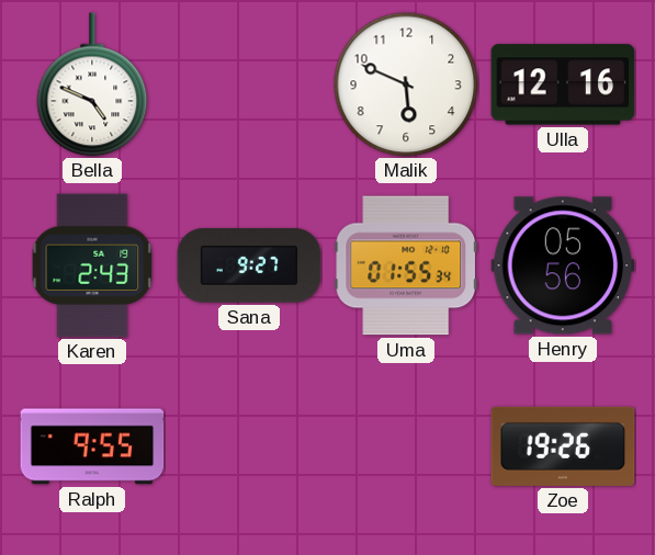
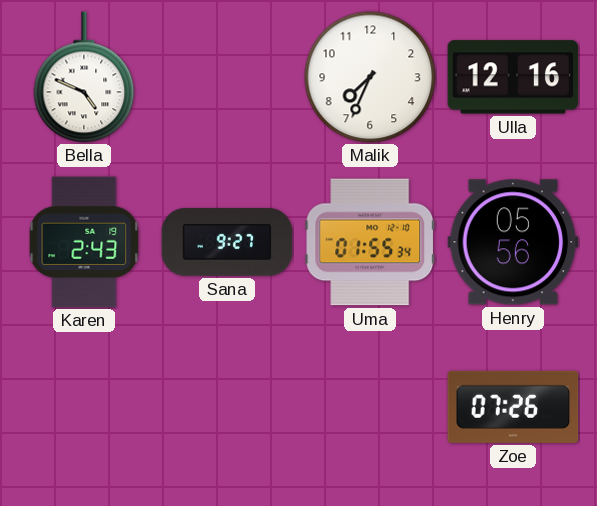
Malik: 5:49 -> 7:34 (370, 77)
Ralph: 9:55 -> none (92, 446)
Zoe: 19:26 -> 07:26 (513, 407)
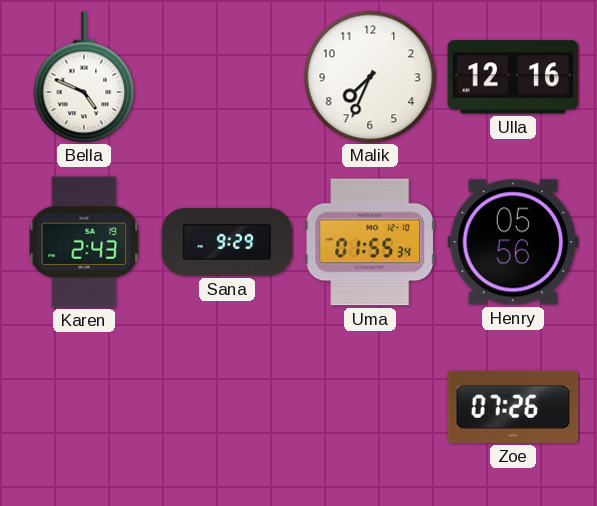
Sana: 9:27 -> 9:29 (227, 242)
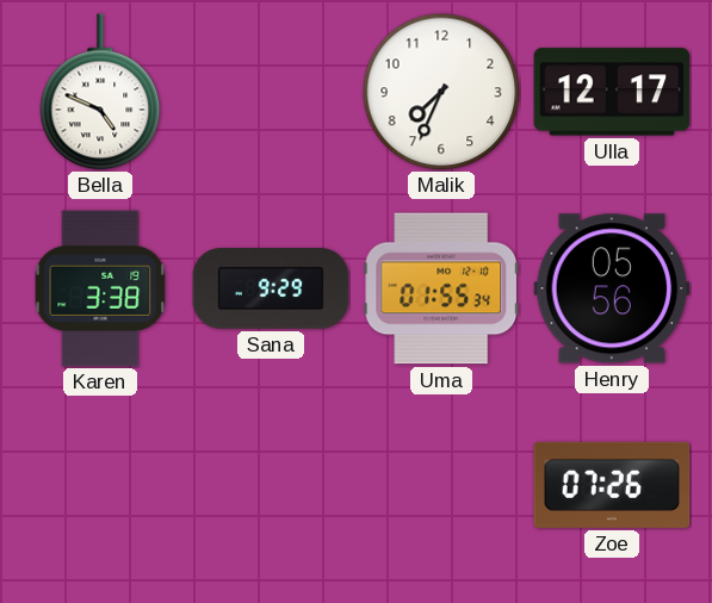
Ulla: 12:16 -> 12:17 (612, 92)
Karen: 2:43 -> 3:38 (100, 288)
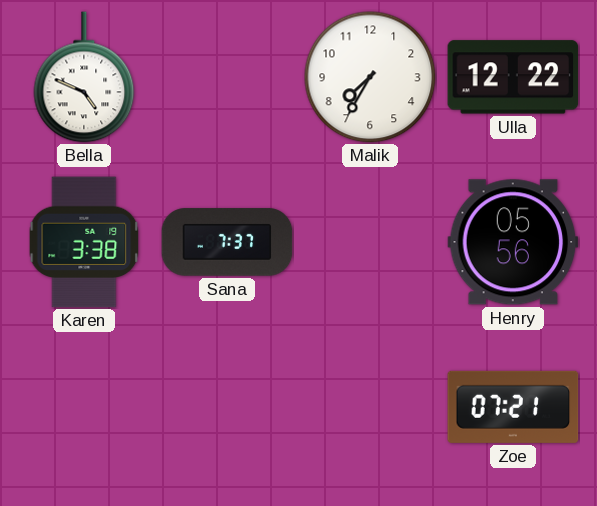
Malik: 7:34 -> 7:35 (370, 77)
Ulla: 12:17 -> 12:22 (513, 77)
Sana: 9:29 -> 7:37 (227, 242)
Uma: 01:55 -> none (441, 288)
Zoe: 07:26 -> 07:21 (513, 407)
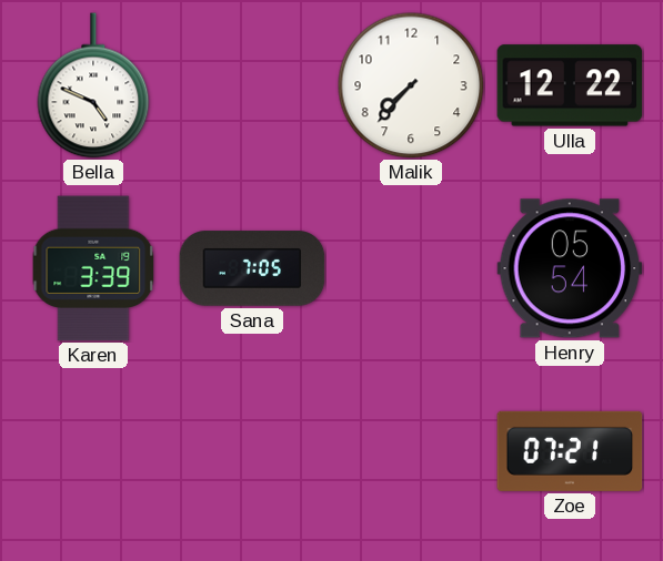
Malik: 7:35 -> 7:37 (411, 85)
Karen: 3:38 -> 3:39 (93, 268)
Sana: 7:37 -> 7:05 (252, 268)
Henry: 05:56 -> 05:54 (570, 268)
